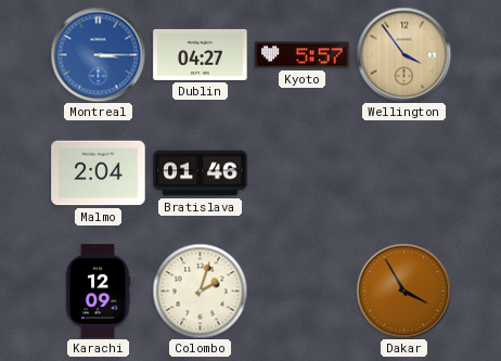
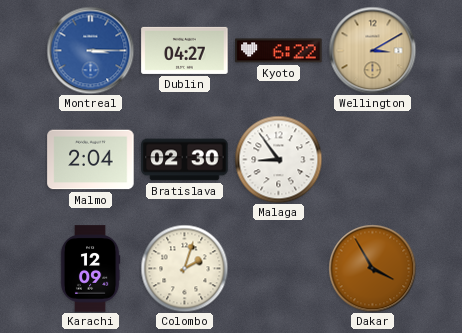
Kyoto: 5:57 -> 6:22 (279, 51)
Wellington: 3:54 -> 3:10 (372, 50)
Bratislava: 01:46 -> 02:30 (185, 160)
Malaga: none -> 8:54 (278, 159)
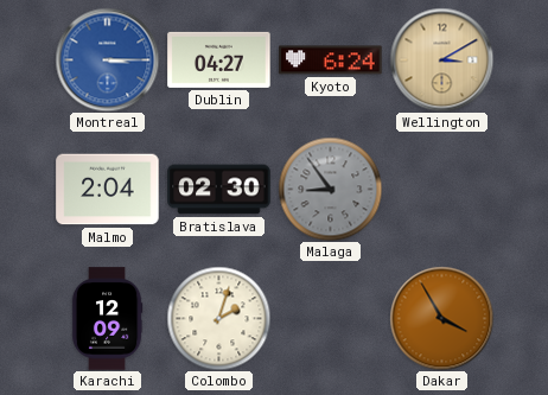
Kyoto: 6:22 -> 6:24 (331, 60)
Malaga dial: white -> grey (330, 189)
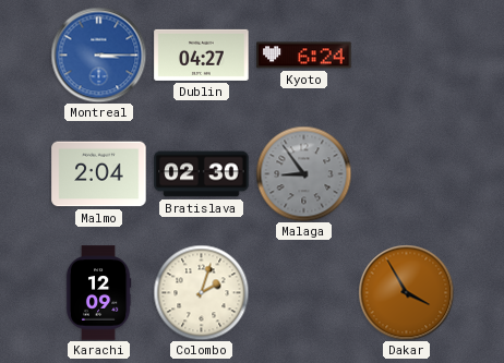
Wellington: 3:10 -> none (441, 59)
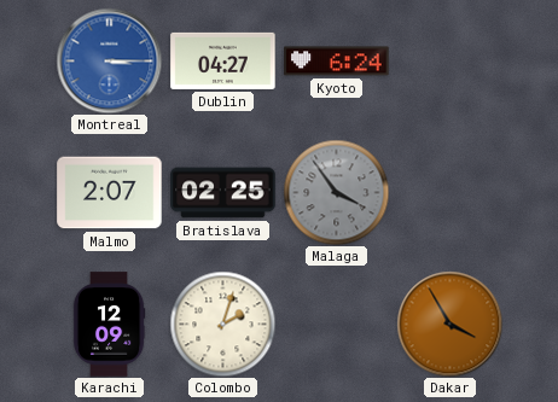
Malmo: 2:04 -> 2:07 (110, 193)
Bratislava: 02:30 -> 02:25 (223, 193)
Malaga: 8:54 -> 3:54 (336, 192)
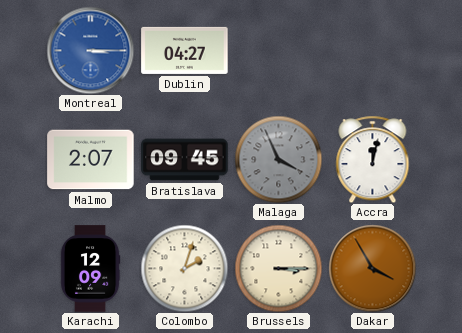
Kyoto: 6:24 -> none (337, 62)
Bratislava: 02:25 -> 09:45 (185, 160)
Malaga: 3:54 -> 3:56 (278, 159)
Accra: none -> 12:02 (373, 159)
Brussels: none -> 3:15 (278, 268)
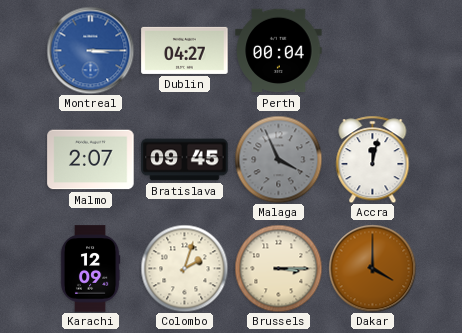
Perth: none -> 00:04 (279, 51)
Dakar: 3:55 -> 4:00 (372, 268)
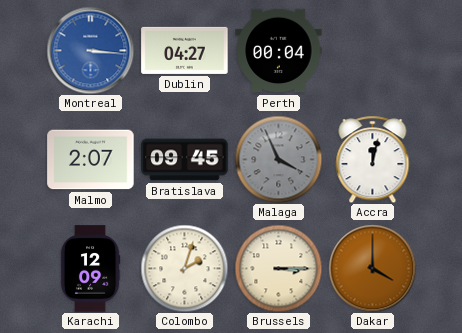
Montreal: 3:15 -> 3:16 (90, 50)
